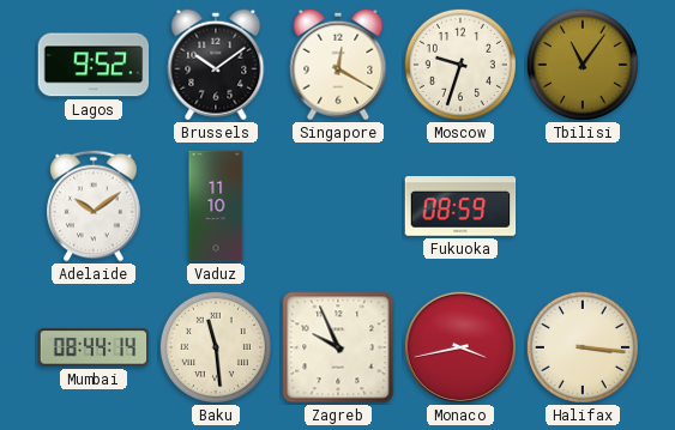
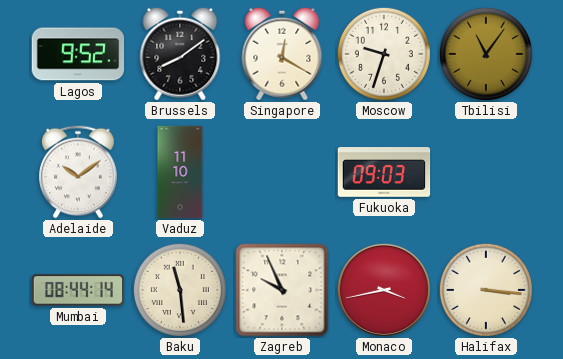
Brussels: 10:09 -> 8:09 (180, 54)
Fukuoka: 08:59 -> 09:03 (384, 173)
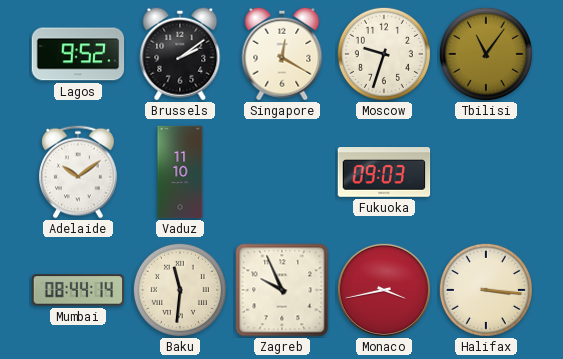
Brussels: 8:09 -> 2:09 (180, 54)
Baku: 11:29 -> 11:31 (180, 290)
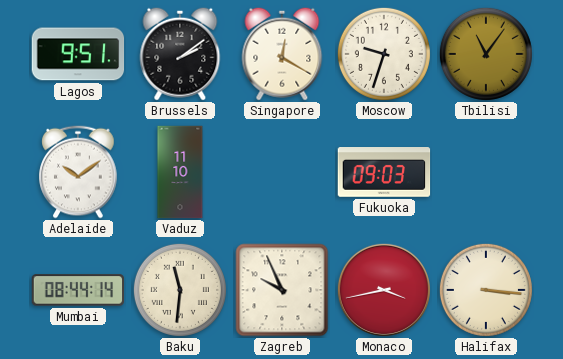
Lagos: 9:52 -> 9:51 (78, 54)
